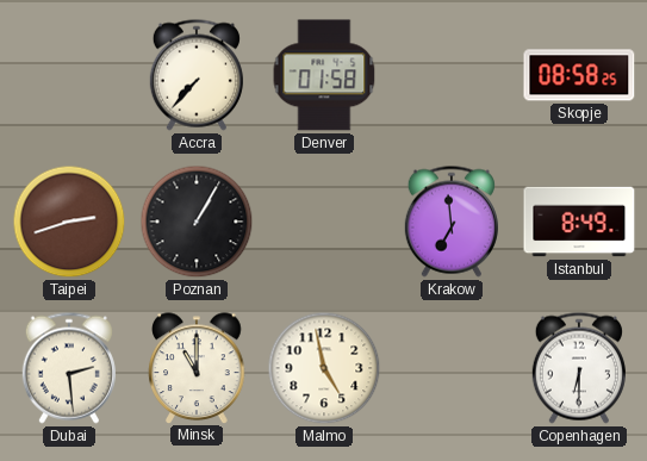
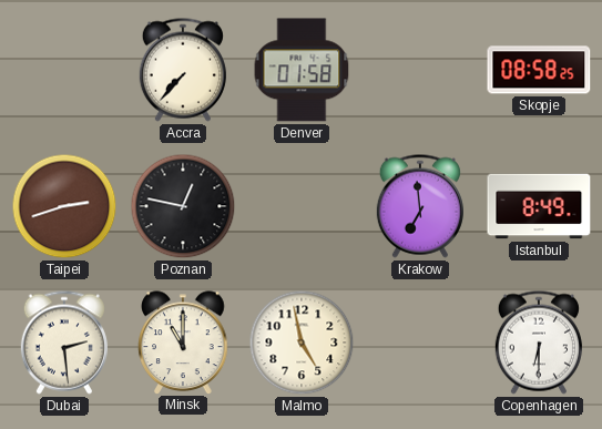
Poznan: 1:05 -> 12:47 (183, 206)
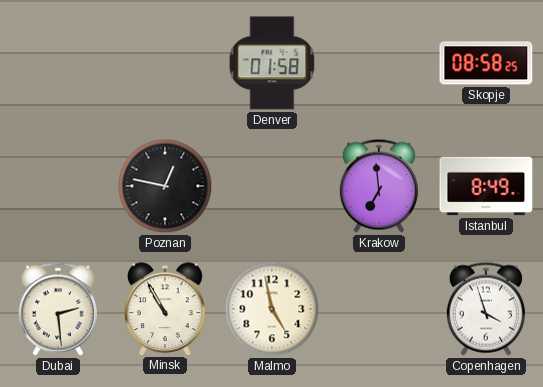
Accra: 7:37 -> none (183, 70)
Taipei: 2:42 -> none (64, 206)
Minsk: 11:00 -> 10:55 (165, 309)
Copenhagen: 6:30 -> 3:57 (486, 309)
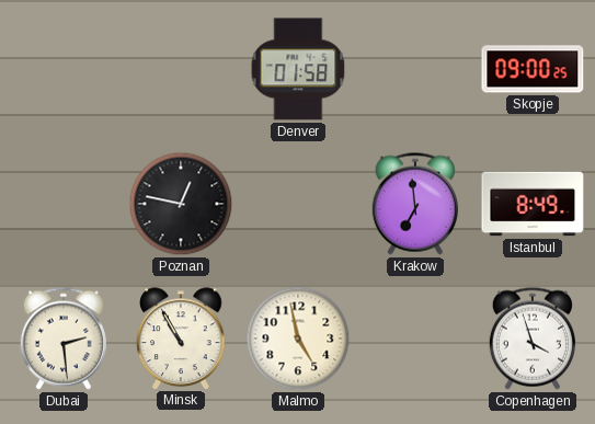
Skopje: 08:58 -> 09:00 (533, 69)
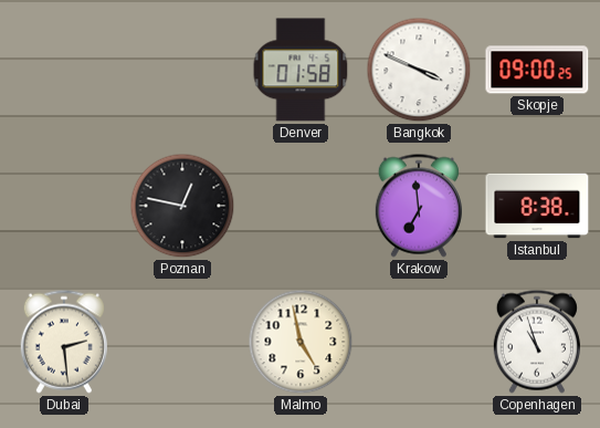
Bangkok: none -> 3:49 (419, 70)
Istanbul: 8:49 -> 8:38 (537, 206)
Minsk: 10:55 -> none (181, 339)
Copenhagen: 3:57 -> 10:57 (537, 342)
